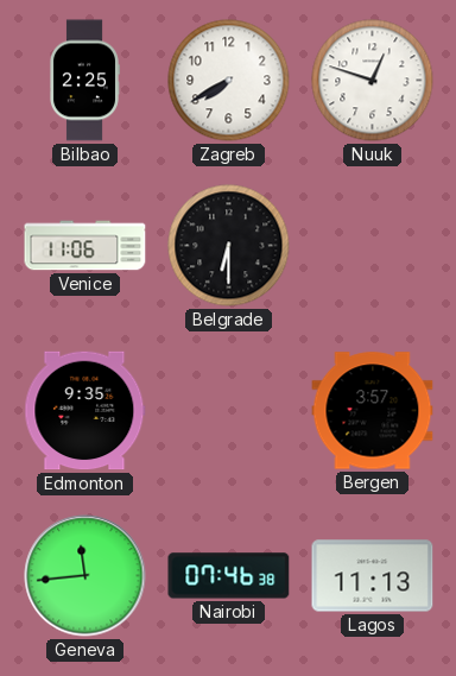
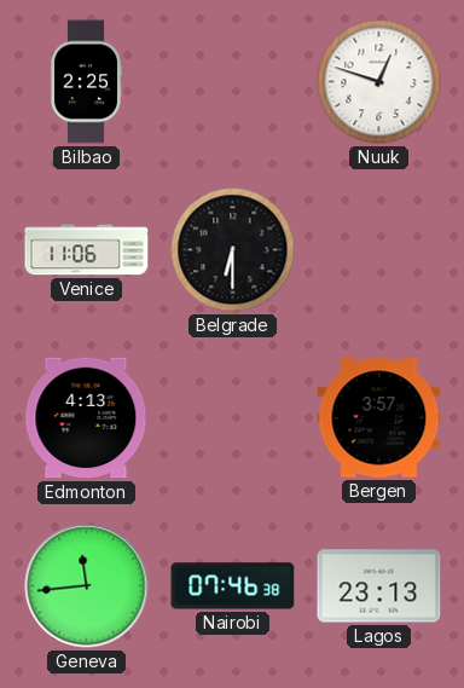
Zagreb: 7:40 -> none (229, 81)
Edmonton: 9:35 -> 4:13 (87, 418)
Lagos: 11:13 -> 23:13 (379, 586)
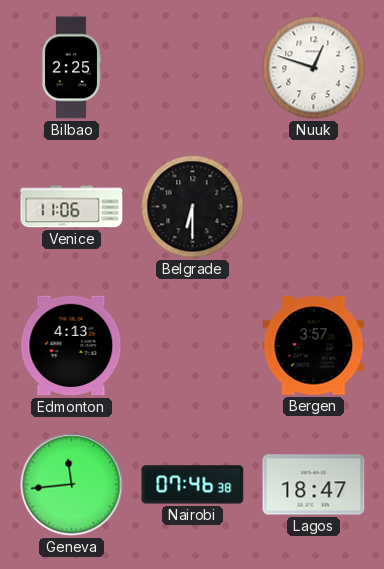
Lagos: 23:13 -> 18:47 (314, 485)
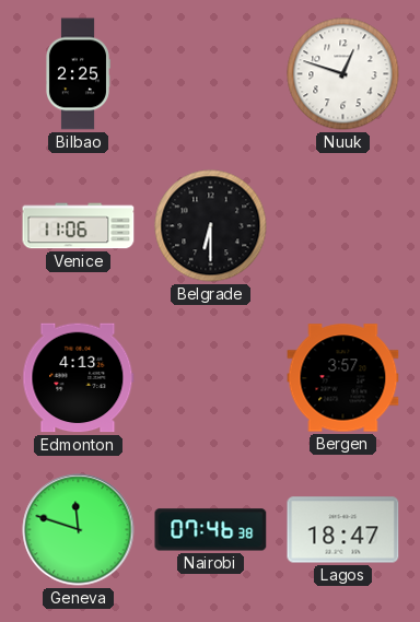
Geneva: 11:44 -> 11:48 (79, 530)
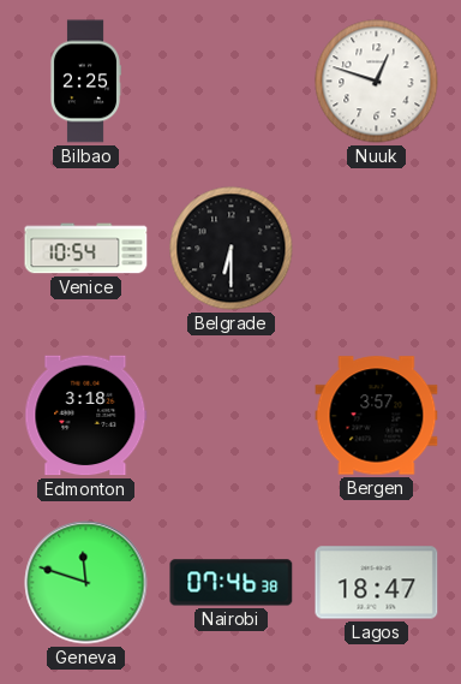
Venice: 11:06 -> 10:54 (86, 249)
Edmonton: 4:13 -> 3:18 (86, 416)
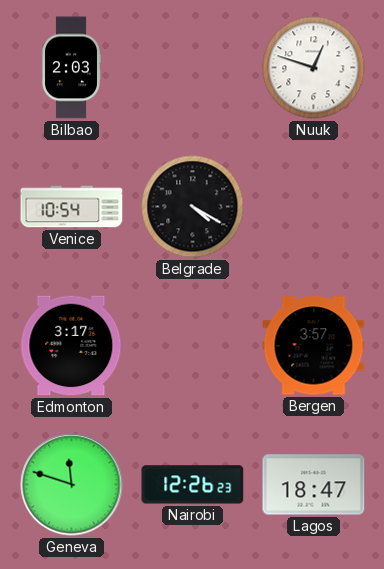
Bilbao: 2:25 -> 2:03 (71, 68)
Belgrade: 6:30 -> 4:20 (193, 207)
Edmonton: 3:18 -> 3:17 (72, 346)
Nairobi: 07:46 -> 12:26 (193, 485)
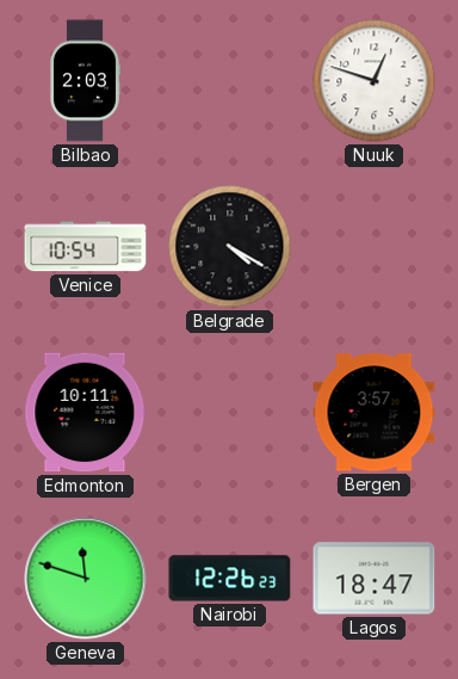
Edmonton: 3:17 -> 10:11 (86, 413)
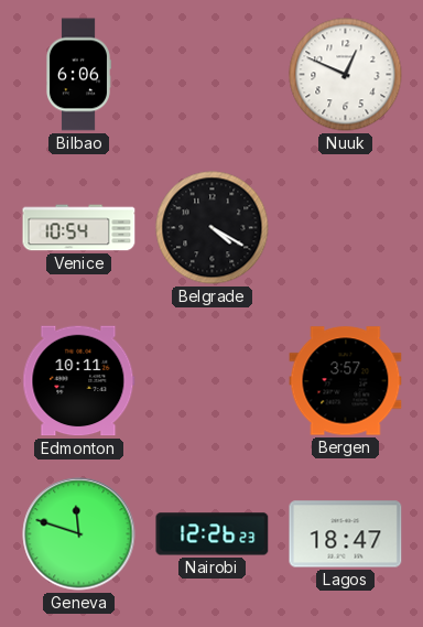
Bilbao: 2:03 -> 6:06 (78, 75)
Nuuk: 12:48 -> 12:49 (346, 75)
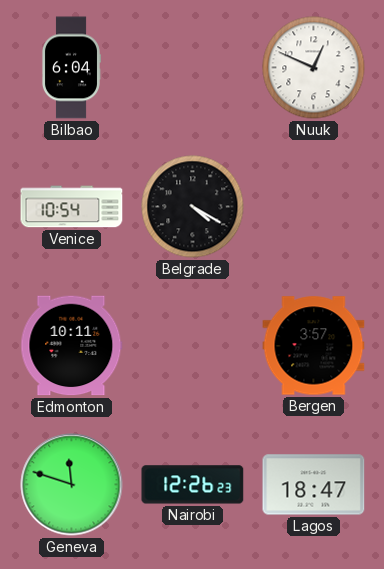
Bilbao: 6:06 -> 6:04 (71, 68)
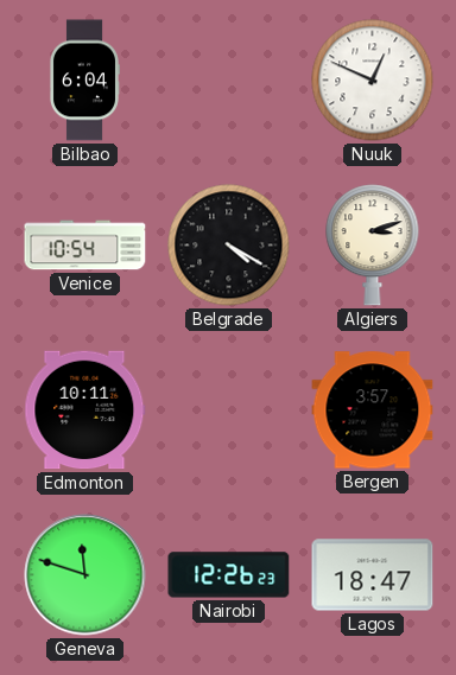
Algiers: none -> 3:12 (373, 246)
